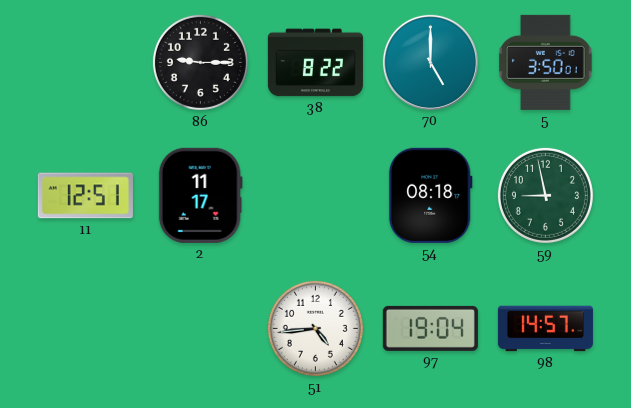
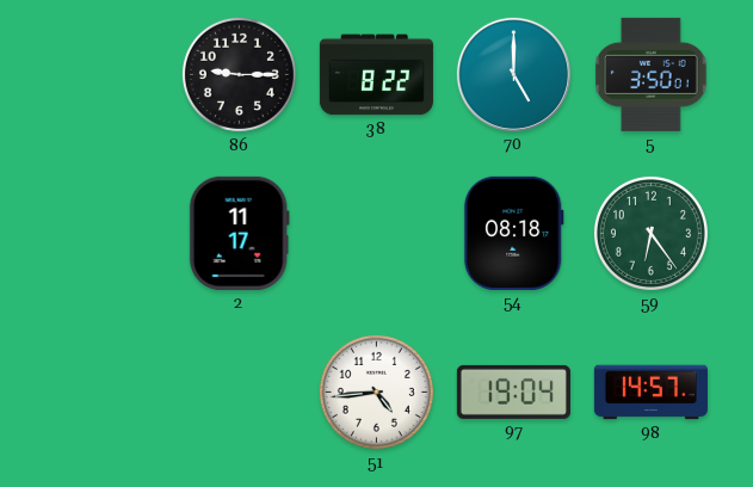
11: 12:51 -> none (85, 196)
59: 8:58 -> 6:24 (650, 233)
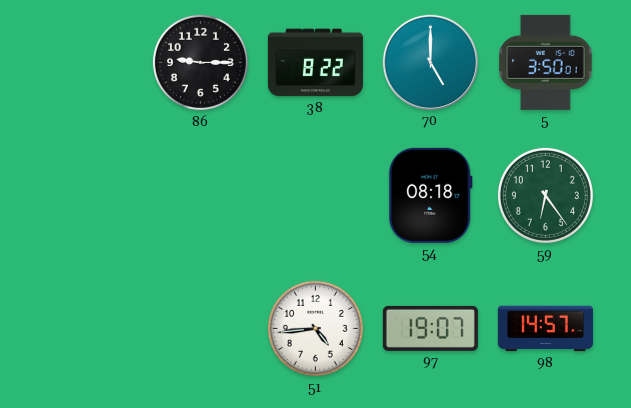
2: 11:17 -> none (239, 233)
97: 19:04 -> 19:07 (430, 328)
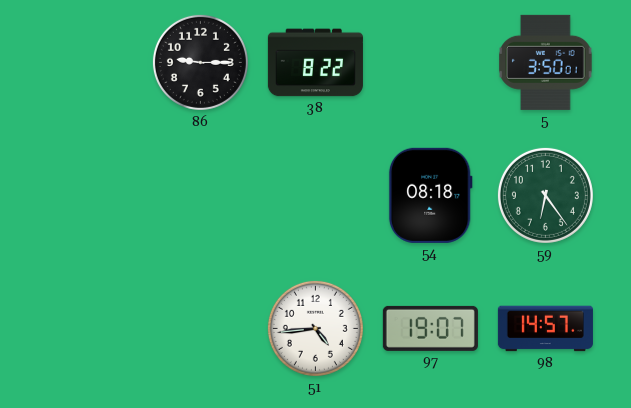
70: 5:00 -> none (430, 62)
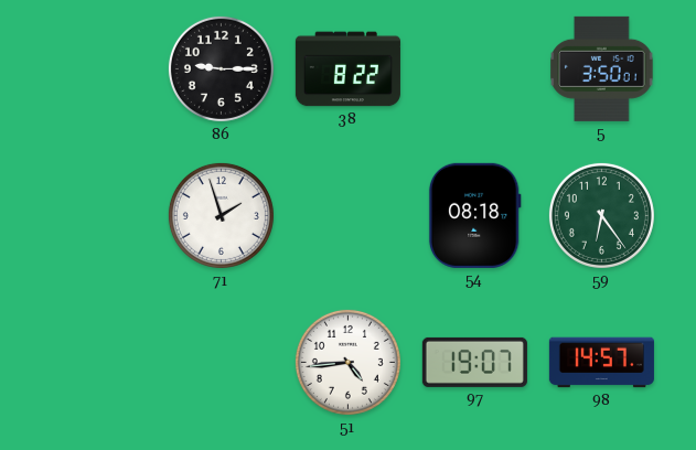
71: none -> 1:57 (221, 215)
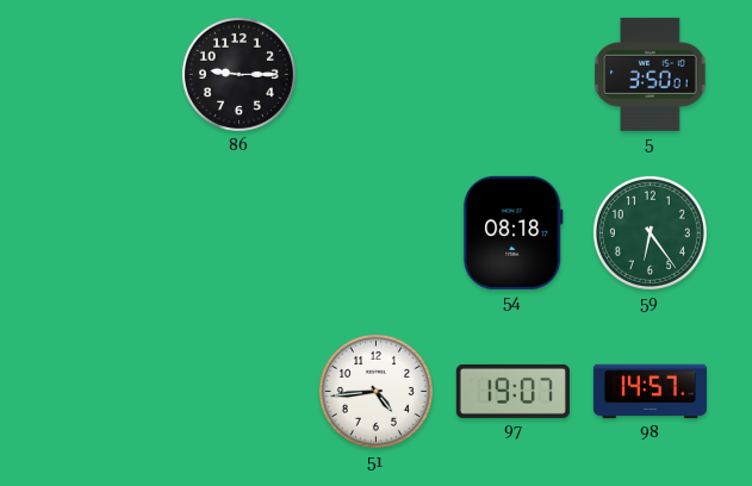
38: 8:22 -> none (347, 69)
71: 1:57 -> none (221, 215)
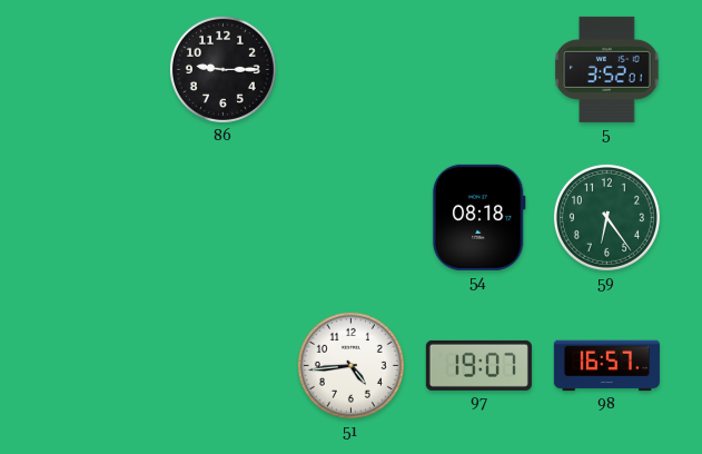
5: 3:50 -> 3:52 (607, 69)
98: 14:57 -> 16:57 (606, 366)
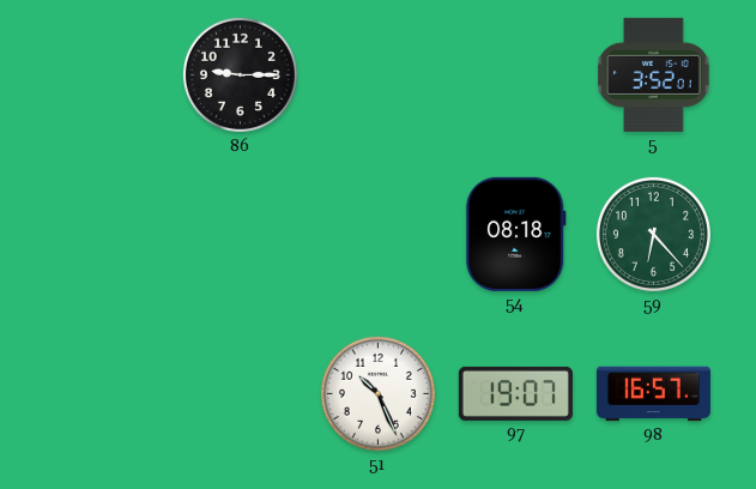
59: 6:24 -> 6:23 (653, 234)
51: 4:44 -> 10:26 (377, 393)
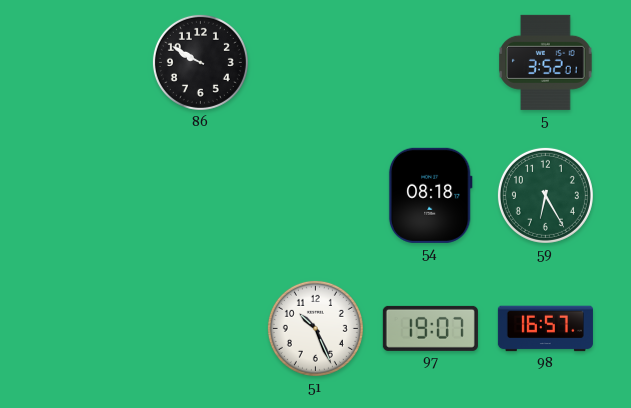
86: 9:15 -> 9:50 (200, 62)
59: 6:23 -> 6:25 (545, 195)
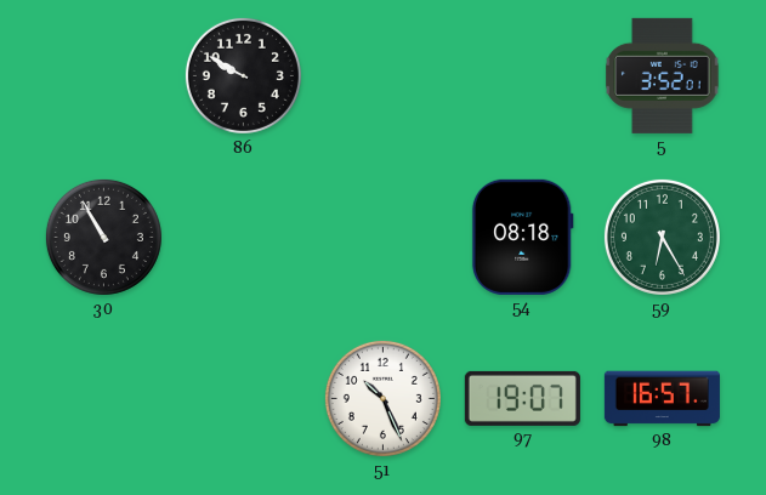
30: none -> 10:55 (103, 237)
